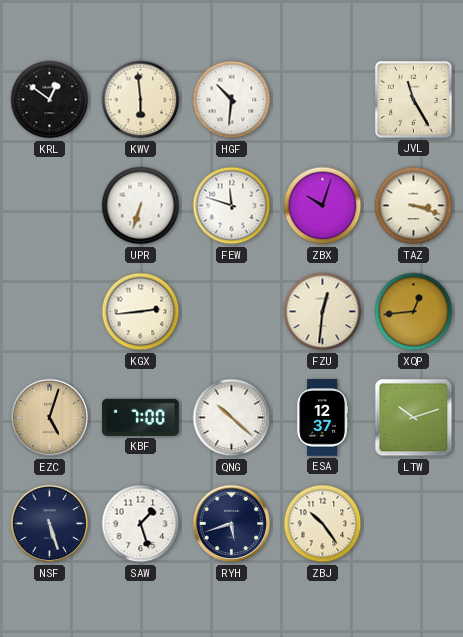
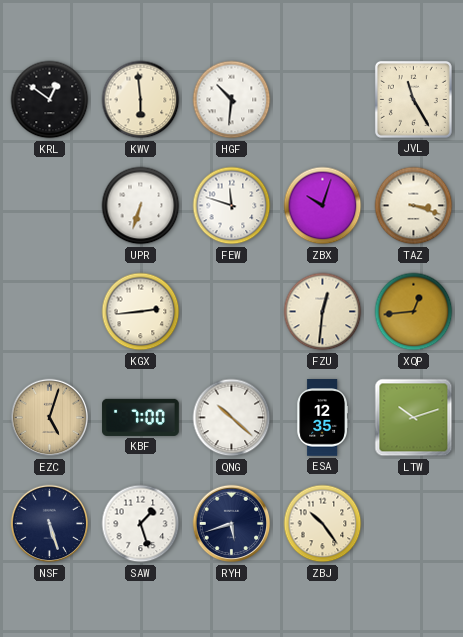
ESA: 12:37 -> 12:35 (322, 418)
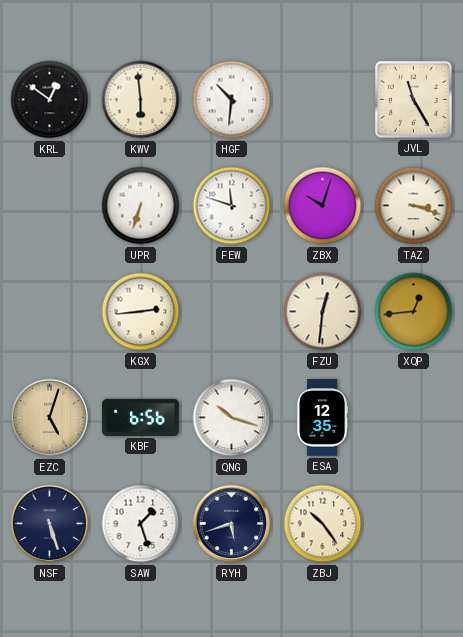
KBF: 7:00 -> 6:56 (141, 417)
QNG: 10:22 -> 10:18 (232, 418)
LTW: 10:12 -> none (414, 418)
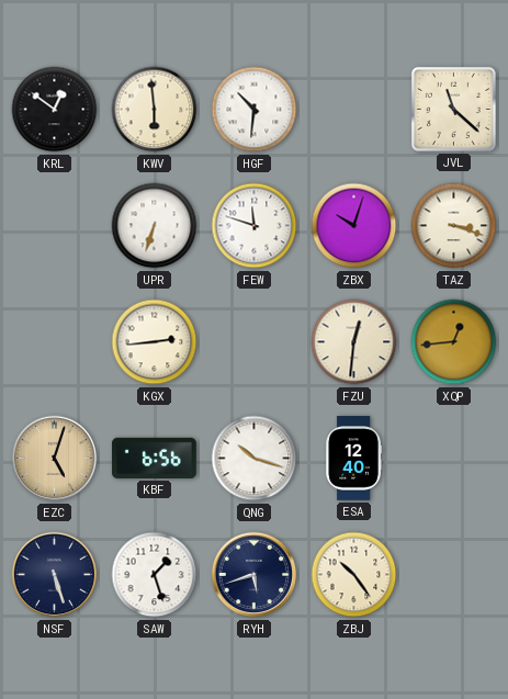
JVL: 11:25 -> 11:22 (453, 109)
ESA: 12:35 -> 12:40 (353, 459)
